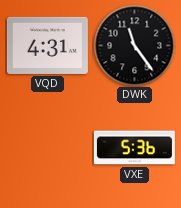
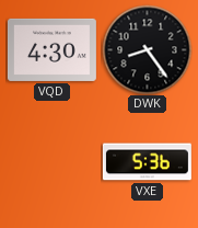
VQD: 4:31 -> 4:30 (51, 49)
DWK: 11:24 -> 8:24 (147, 49)
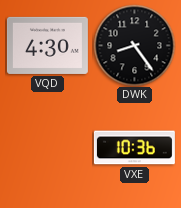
VXE: 5:36 -> 10:36 (134, 148)
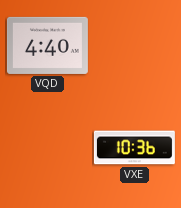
VQD: 4:30 -> 4:40 (47, 45)
DWK: 8:24 -> none (134, 45)
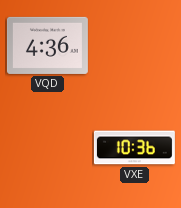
VQD: 4:40 -> 4:36 (47, 45)
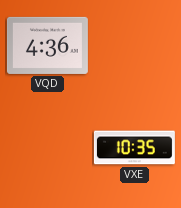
VXE: 10:36 -> 10:35 (134, 148)
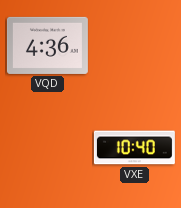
VXE: 10:35 -> 10:40 (134, 148)
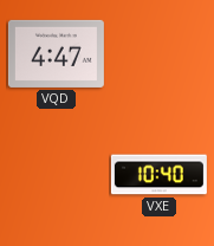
VQD: 4:36 -> 4:47 (56, 53)
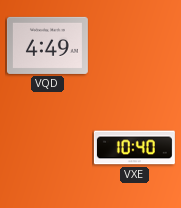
VQD: 4:47 -> 4:49 (47, 45)
